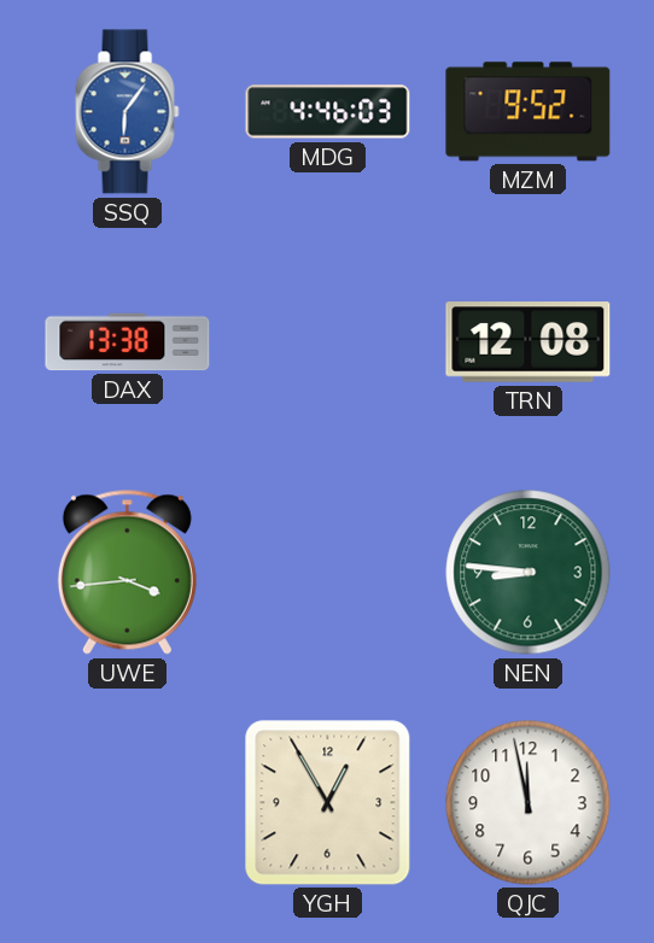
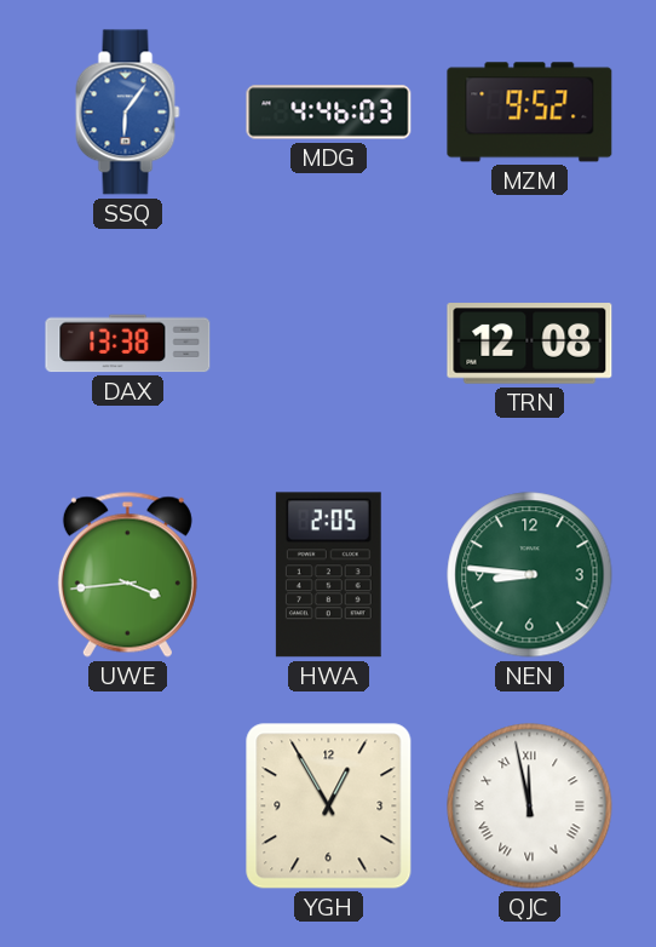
HWA: none -> 2:05 (328, 575)
QJC numerals: Arabic -> Roman (530, 807)
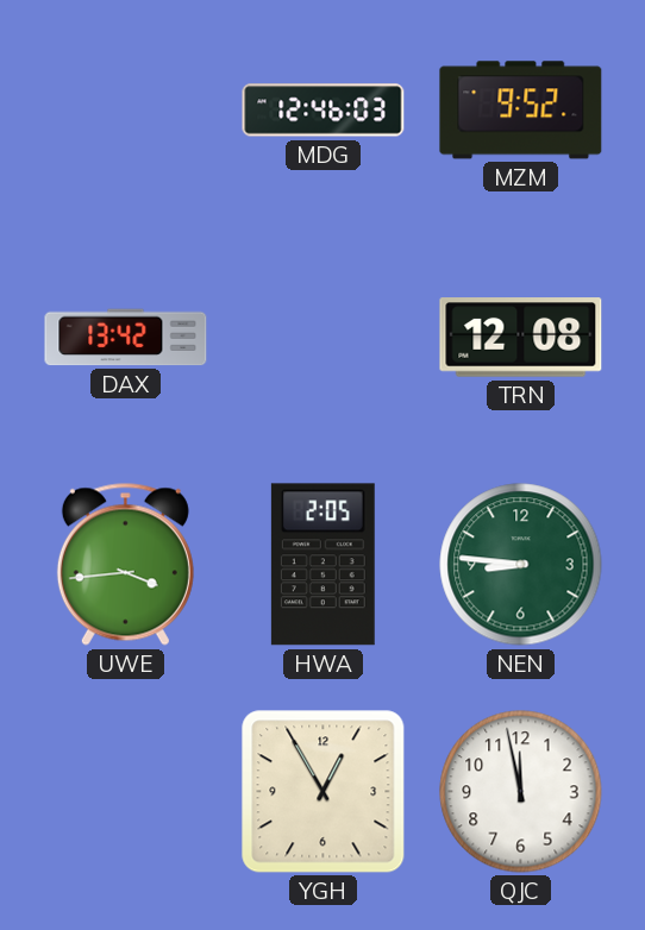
SSQ: 6:06 -> none (128, 113)
MDG: 4:46 -> 12:46 (324, 111)
DAX: 13:38 -> 13:42 (126, 338)
QJC numerals: Roman -> Arabic (521, 792)
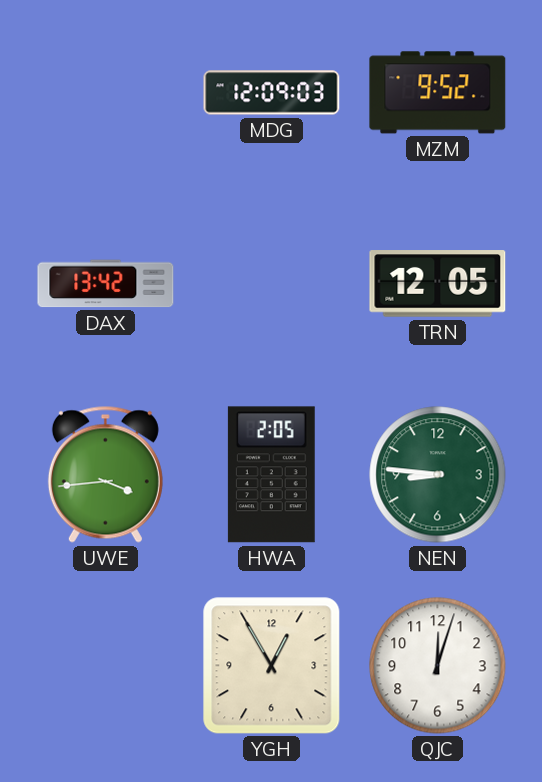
MDG: 12:46 -> 12:09 (272, 93)
TRN: 12:08 -> 12:05 (438, 284)
QJC: 11:58 -> 12:03 (438, 666)
